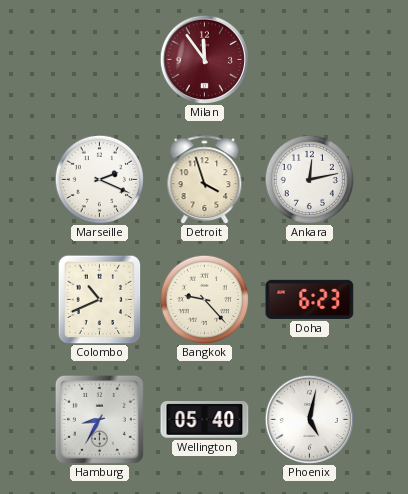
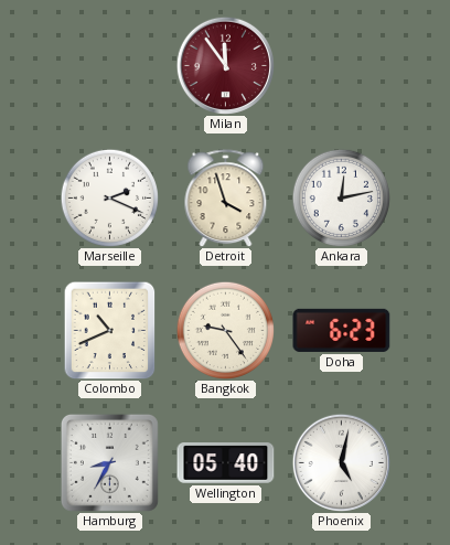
Bangkok: 9:23 -> 9:24 (225, 330)
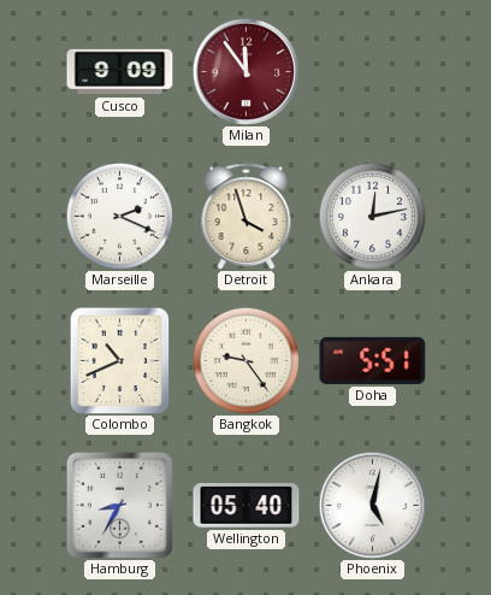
Cusco: none -> 9:09 (120, 72)
Doha: 6:23 -> 5:51 (373, 360)
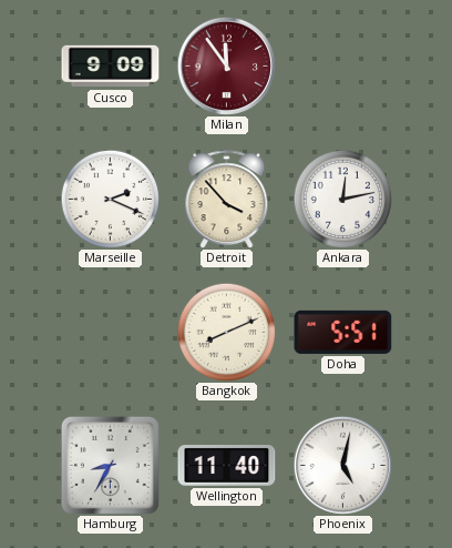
Detroit: 3:57 -> 3:53 (227, 200)
Colombo: 10:41 -> none (120, 360)
Bangkok: 9:24 -> 8:11 (226, 332)
Wellington: 05:40 -> 11:40 (227, 466)
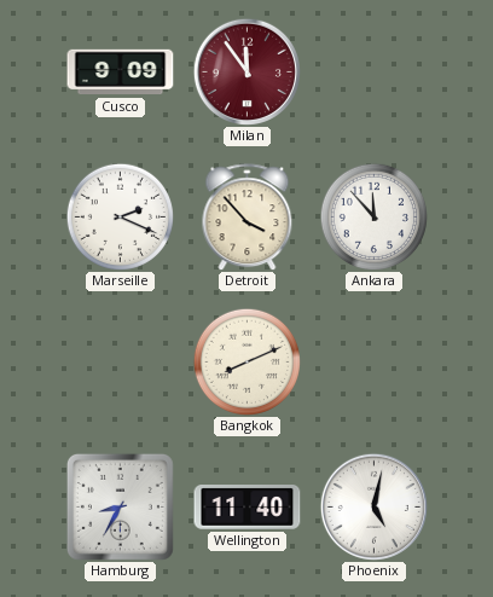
Ankara: 12:13 -> 11:53 (373, 216)
Doha: 5:51 -> none (343, 332)
